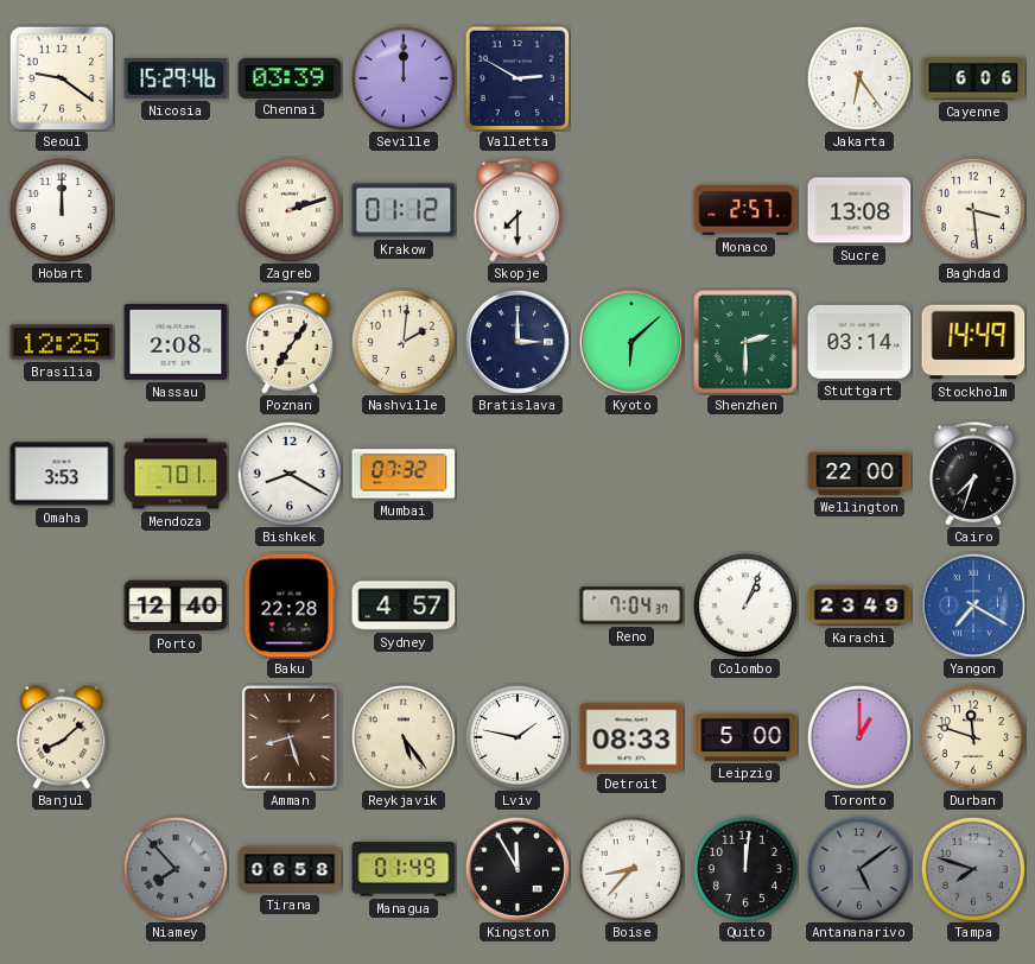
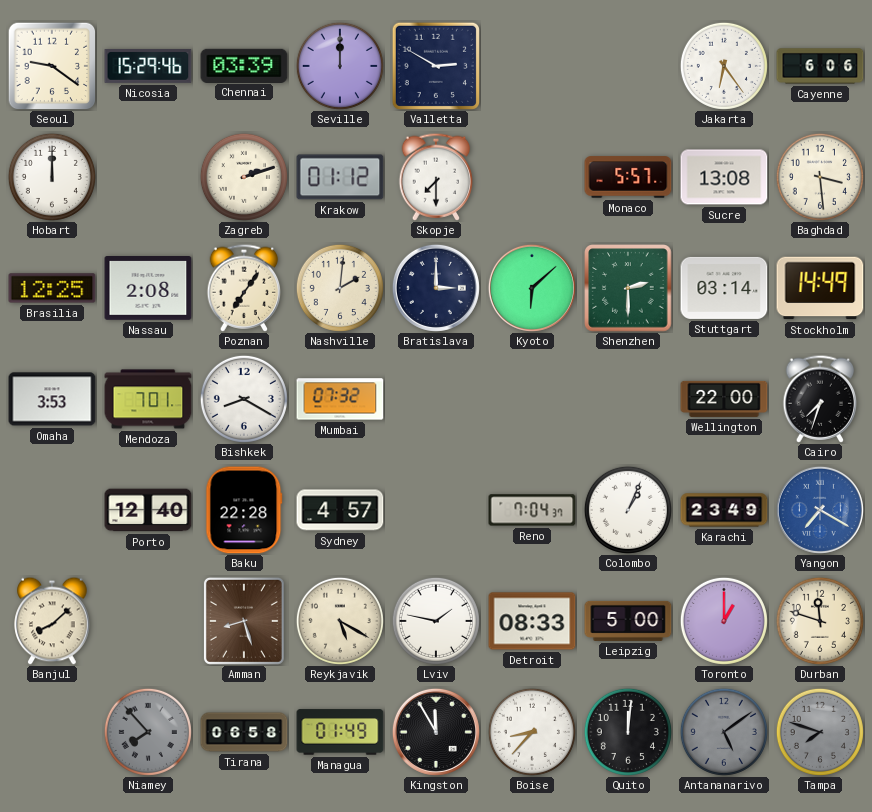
Monaco: 2:57 -> 5:57 (628, 177)
Reykjavik: 5:24 -> 5:20 (340, 621)
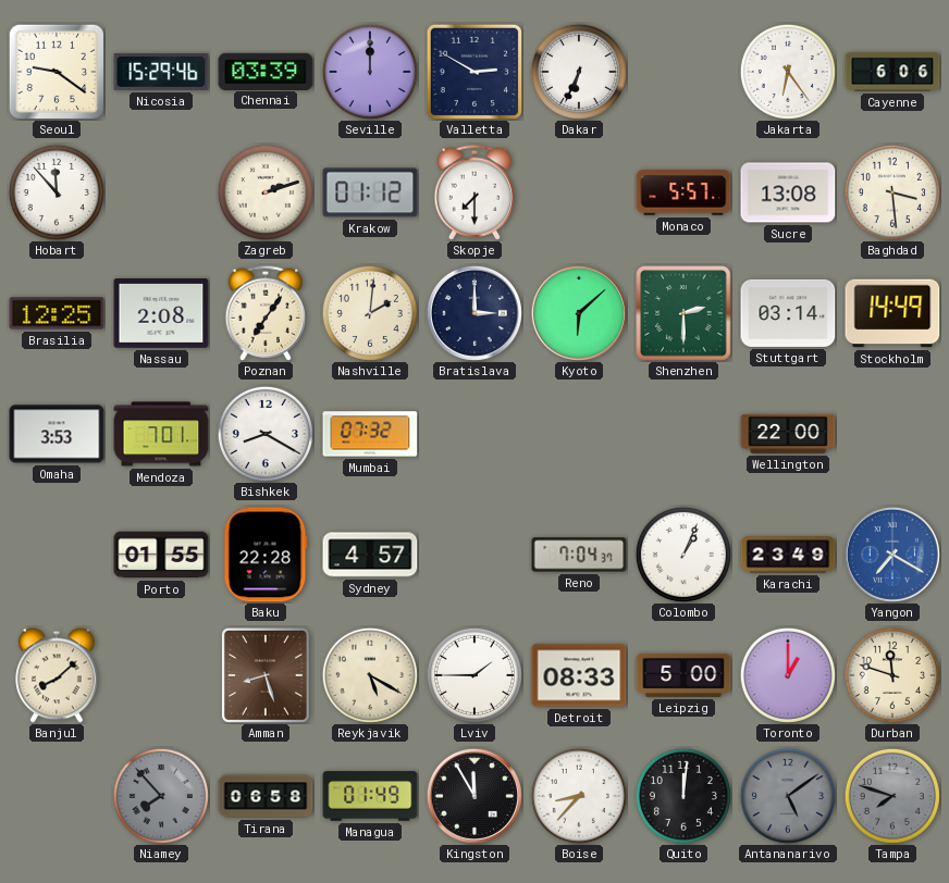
Dakar: none -> 6:34 (579, 72)
Hobart: 12:00 -> 11:53 (57, 192)
Cairo: 7:33 -> none (820, 399)
Porto: 12:40 -> 01:55 (161, 555)
Lviv: 1:47 -> 1:45 (474, 675)
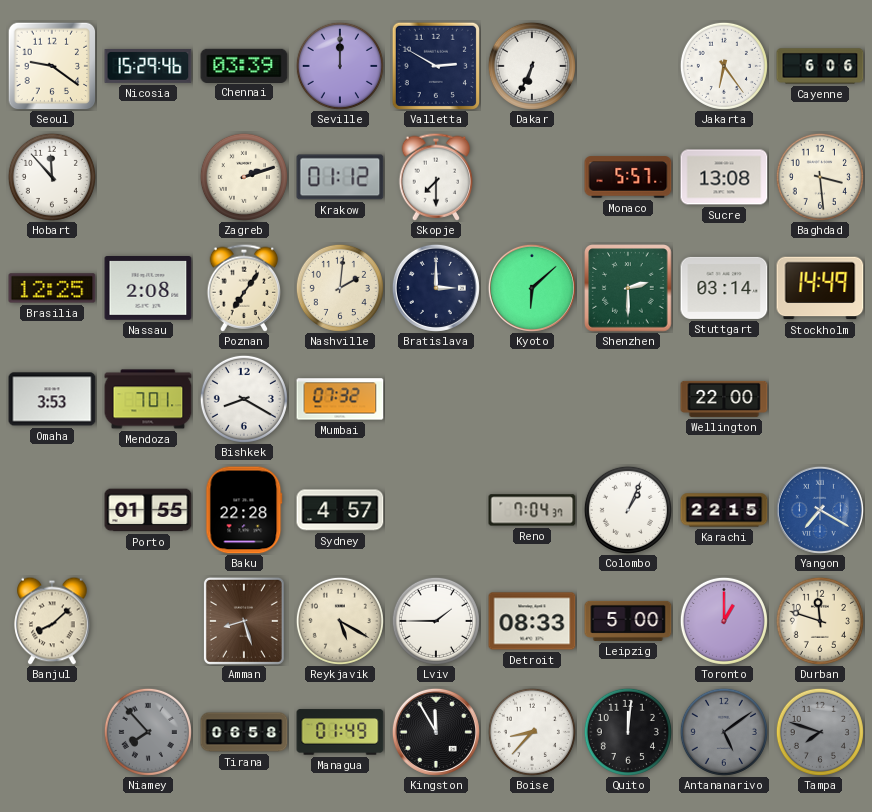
Karachi: 23:49 -> 22:15 (724, 510)
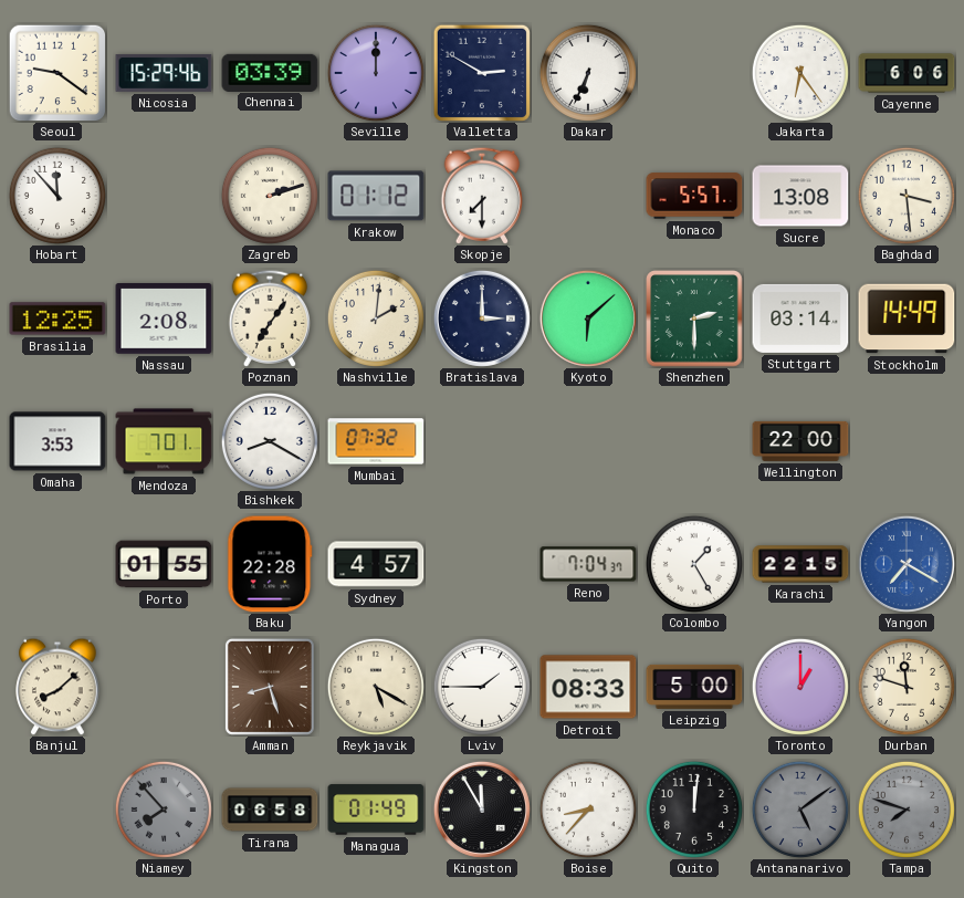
Colombo: 1:04 -> 1:25 (694, 564)
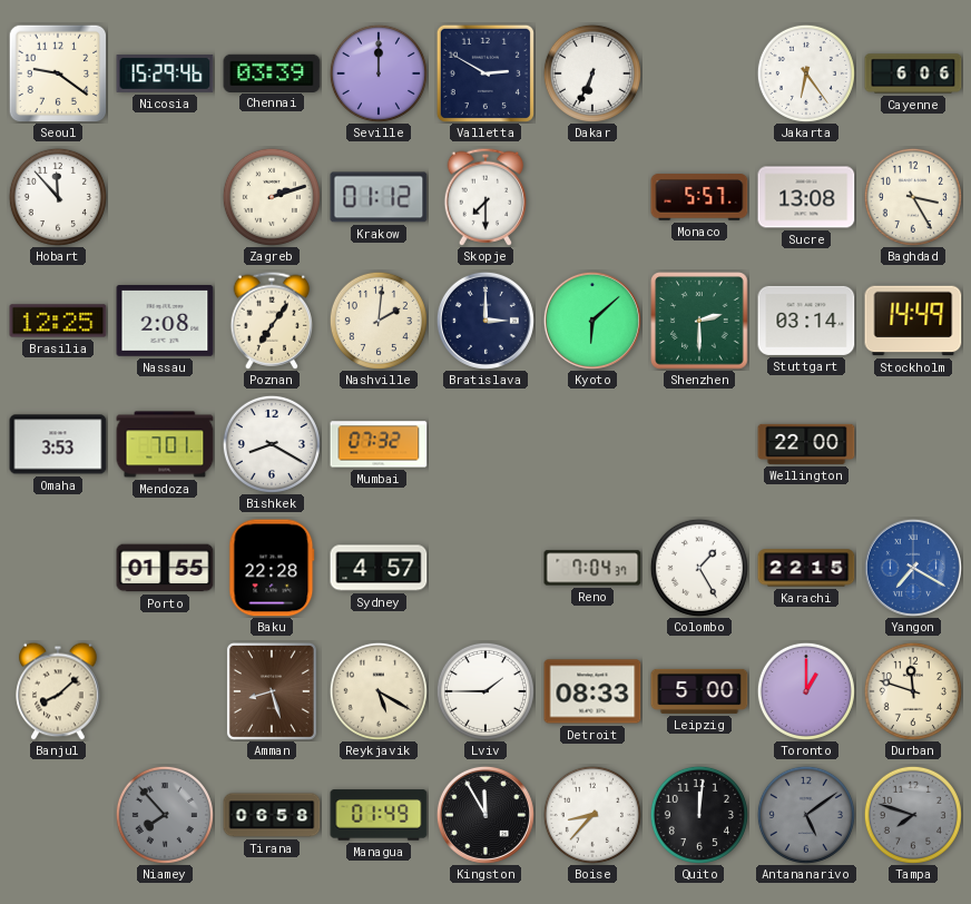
Baghdad: 3:29 -> 3:25 (913, 197)
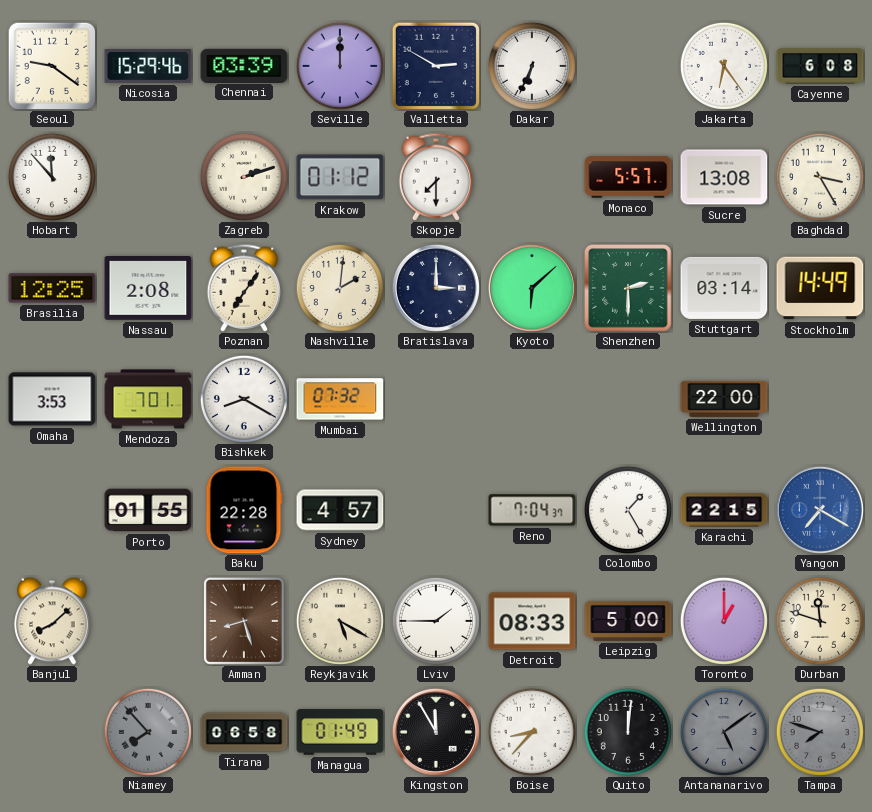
Cayenne: 6:06 -> 6:08 (820, 66)
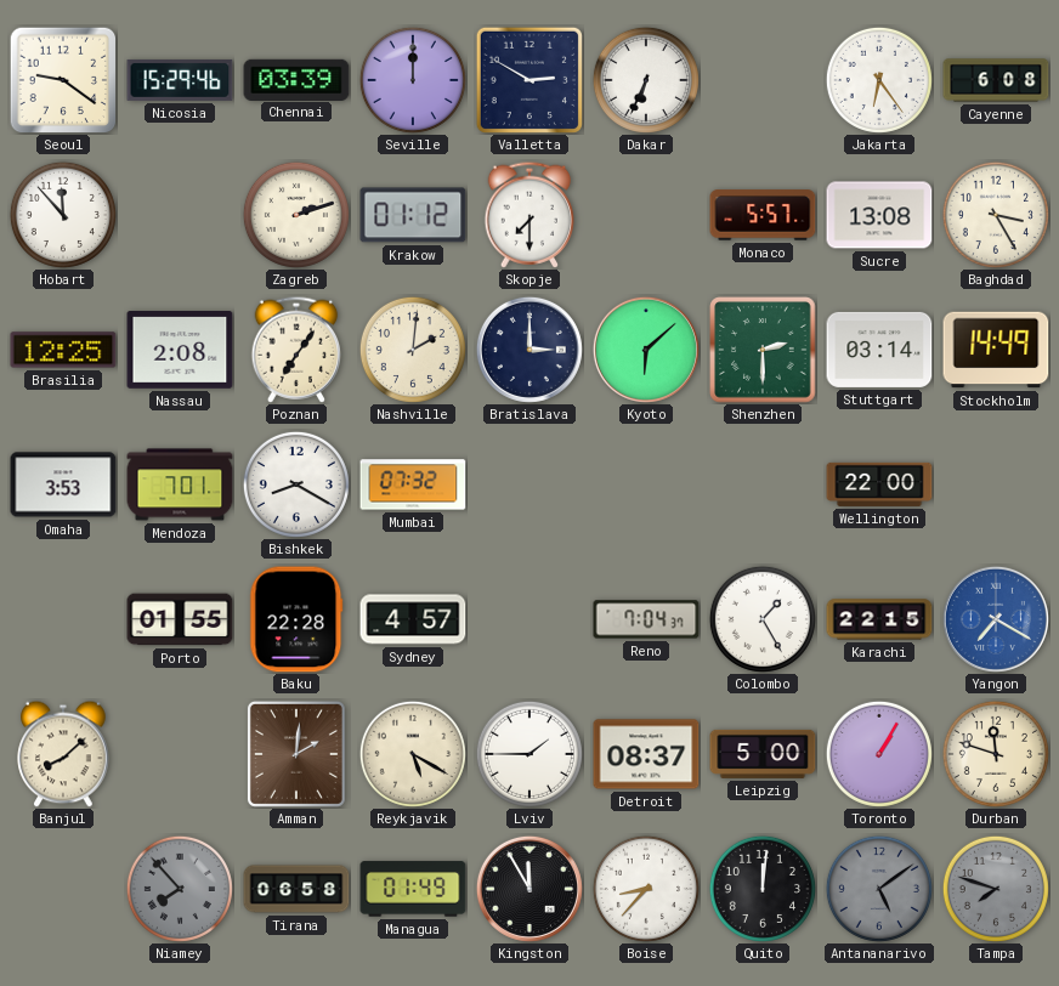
Amman: 8:27 -> 2:01 (296, 754)
Detroit: 08:33 -> 08:37 (646, 754)
Toronto: 1:00 -> 1:05 (879, 754)
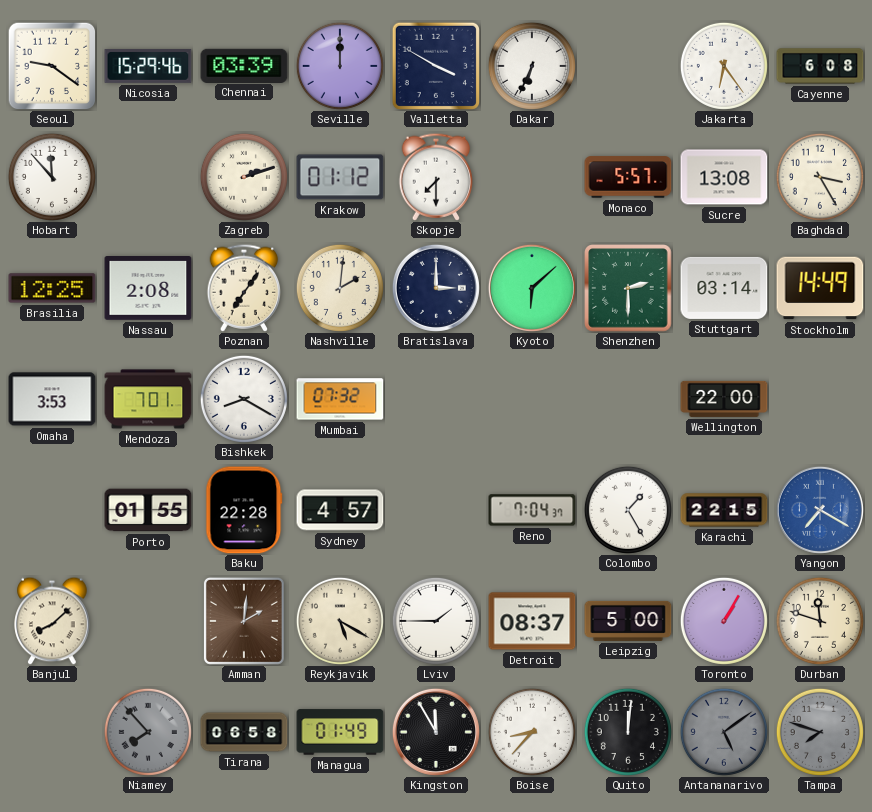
Valletta: 2:50 -> 3:50 (436, 66)
